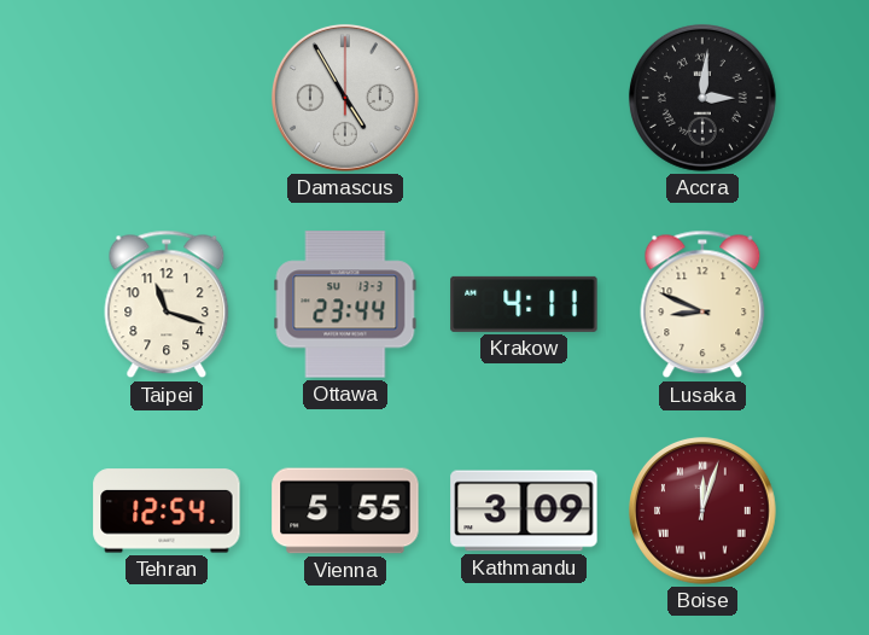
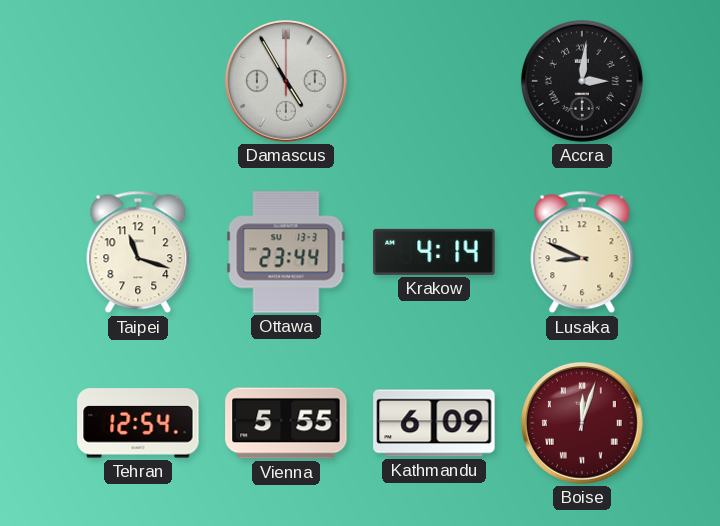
Krakow: 4:11 -> 4:14 (434, 252)
Kathmandu: 3:09 -> 6:09 (434, 423)
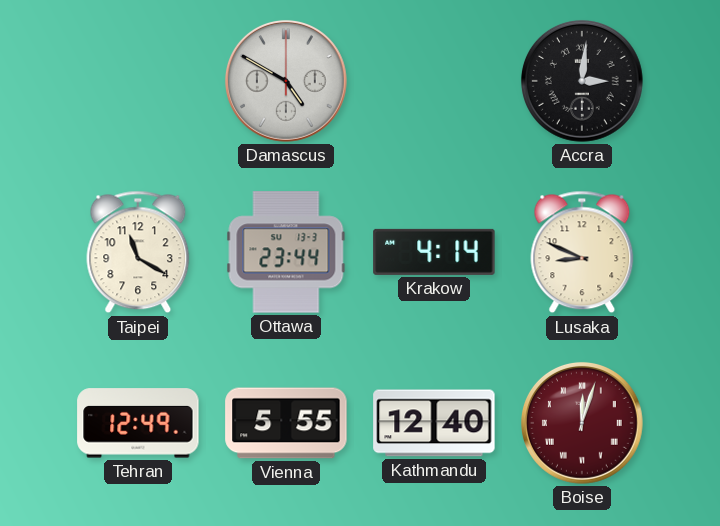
Damascus: 4:55 -> 4:50 (286, 81)
Taipei: 11:18 -> 11:20 (138, 252)
Tehran: 12:54 -> 12:49 (138, 423)
Kathmandu: 6:09 -> 12:40 (434, 423)
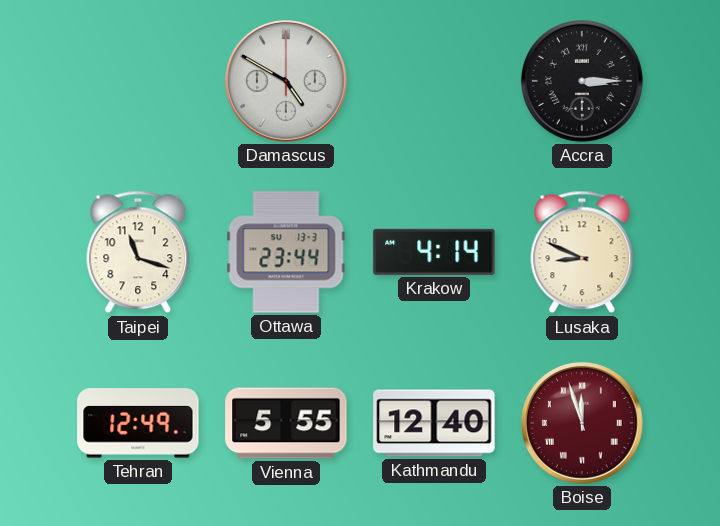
Accra: 3:01 -> 3:15 (582, 81)
Taipei: 11:20 -> 11:18 (138, 252)
Boise: 12:03 -> 11:57 (582, 423)
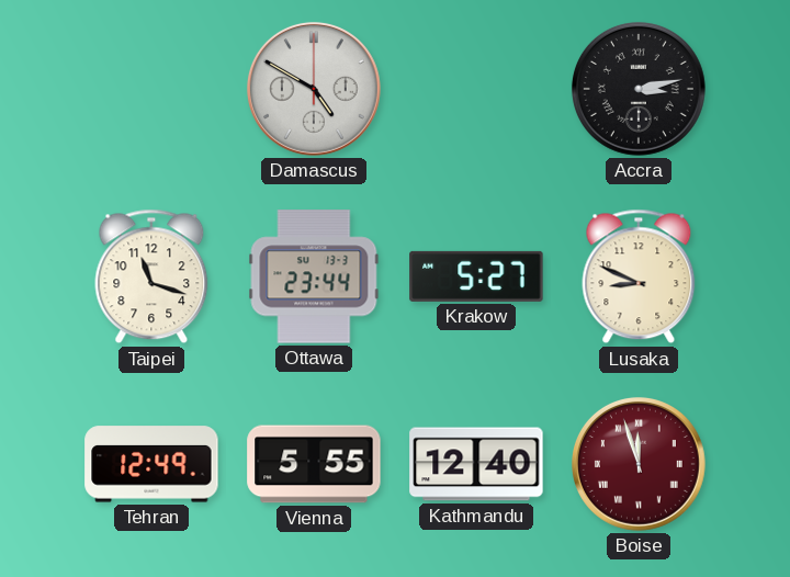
Accra: 3:15 -> 3:13 (639, 89)
Krakow: 4:14 -> 5:27 (476, 276)
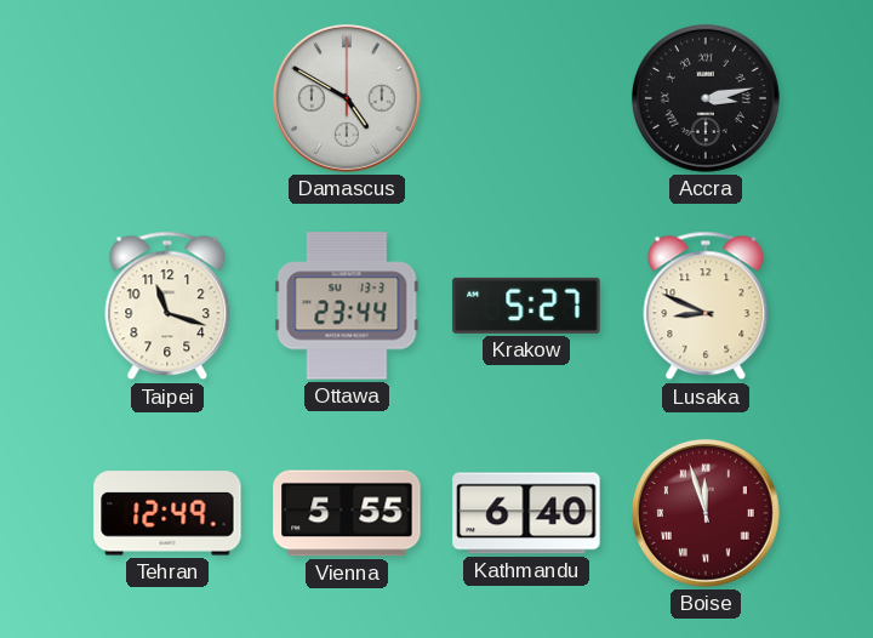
Kathmandu: 12:40 -> 6:40 (526, 513)
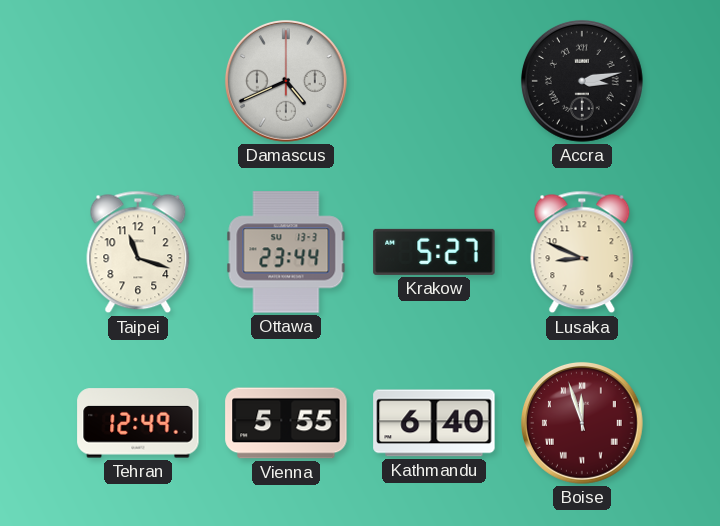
Damascus: 4:50 -> 4:41 (286, 81)
